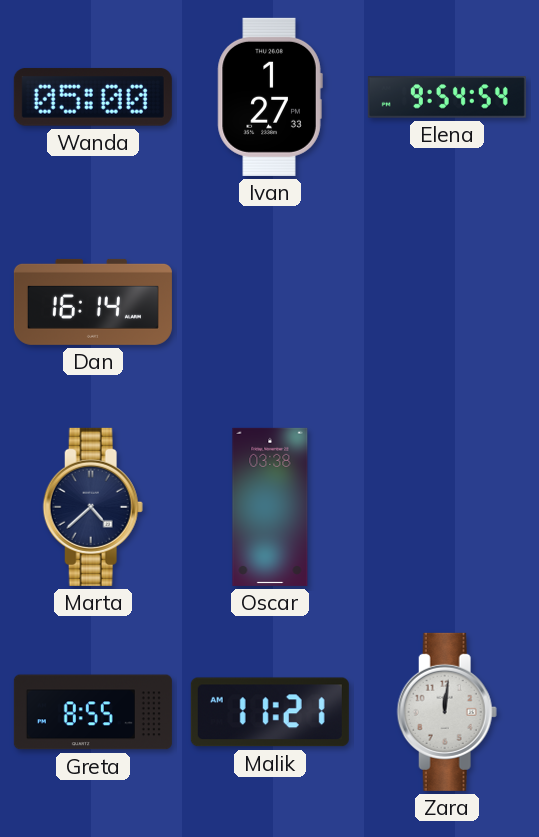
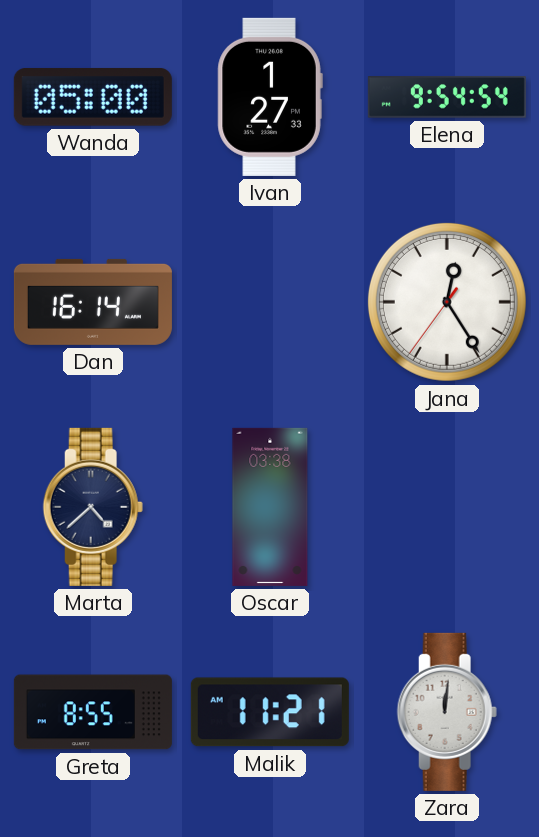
Jana: none -> 12:24 (447, 302)
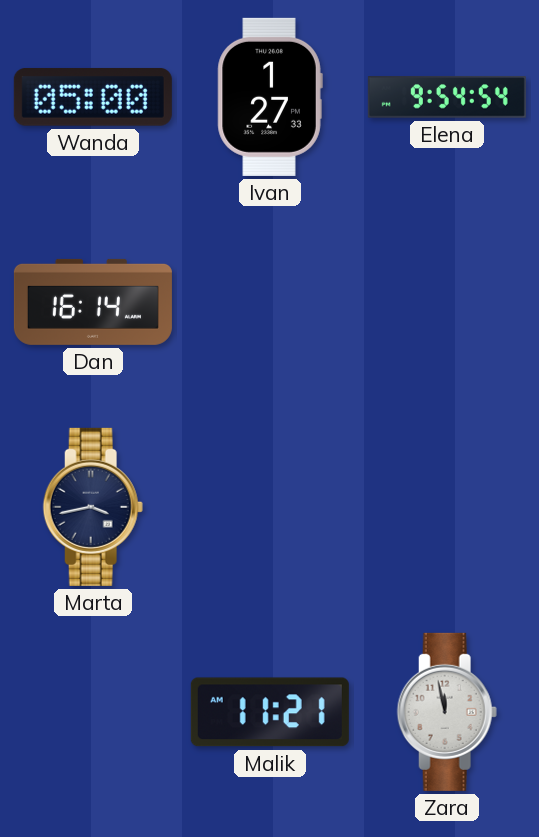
Jana: 12:24 -> none (447, 302)
Marta: 4:38 -> 3:43 (93, 507)
Oscar: 03:38 -> none (270, 507)
Greta: 8:55 -> none (93, 712)
Zara: 12:01 -> 11:58 (447, 712)
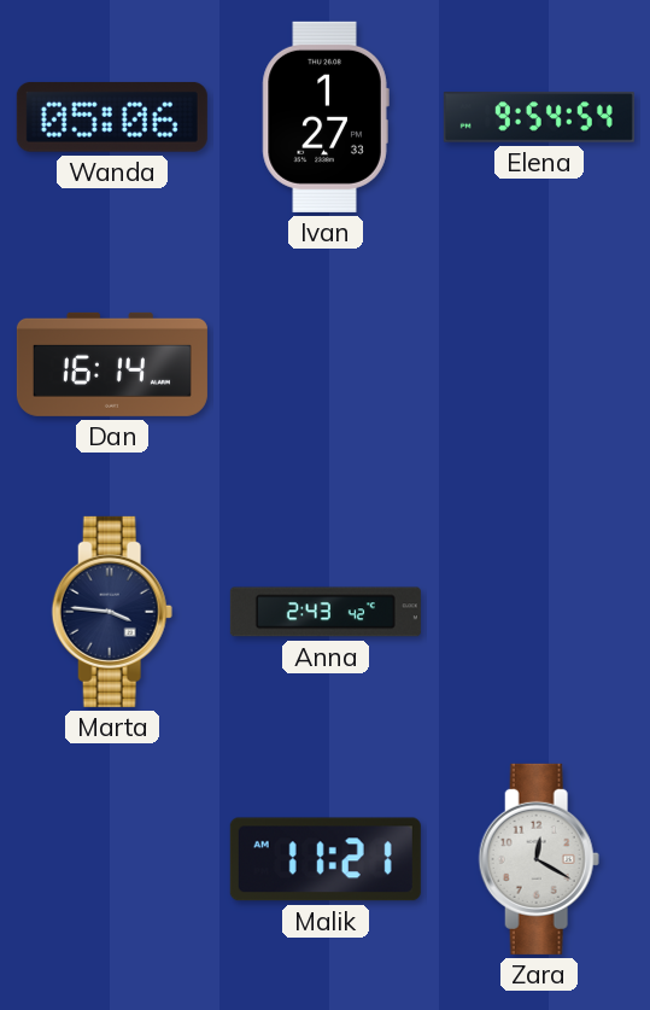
Wanda: 05:00 -> 05:06 (112, 117)
Marta: 3:43 -> 3:46 (112, 612)
Anna: none -> 2:43 (326, 612)
Zara: 11:58 -> 12:20 (539, 859)
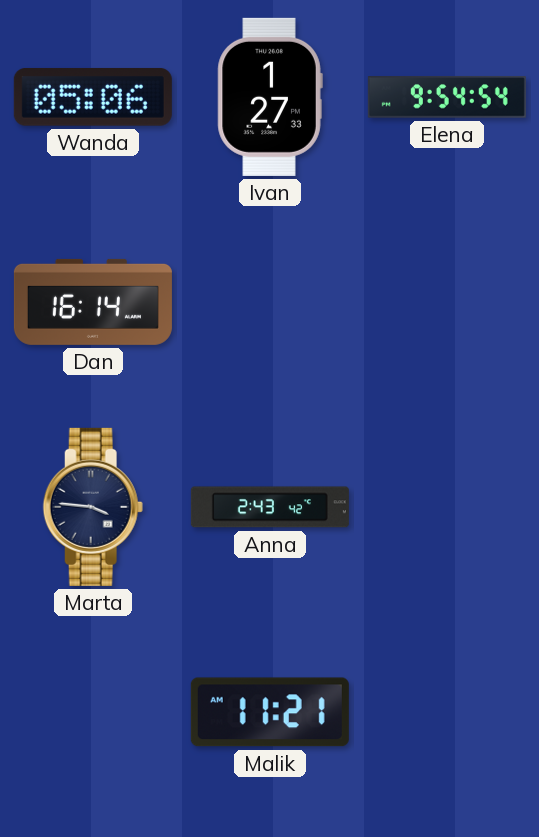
Zara: 12:20 -> none (539, 859)
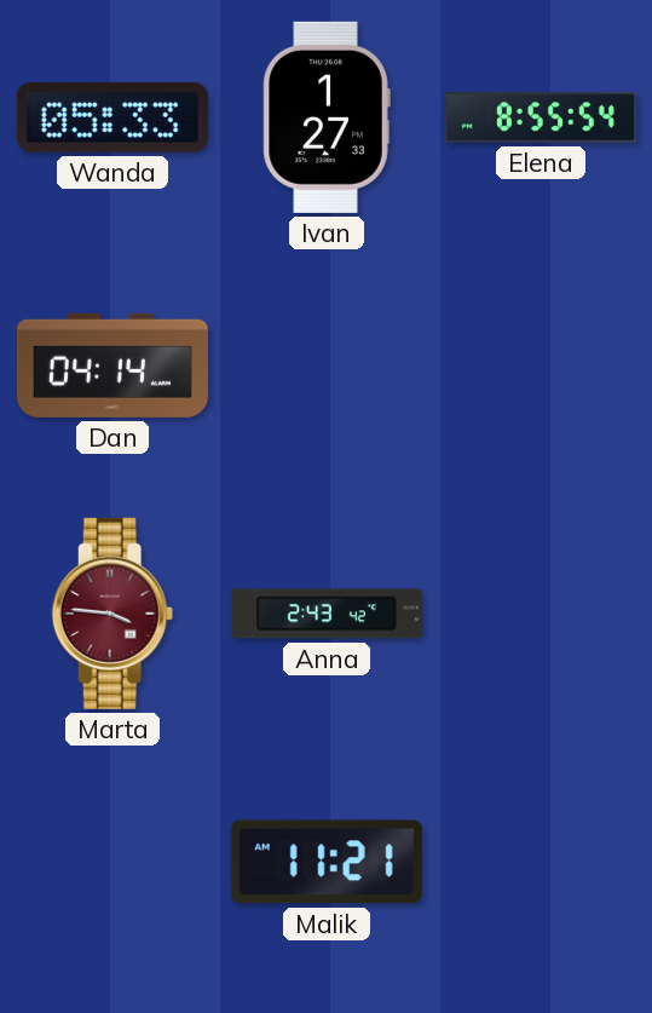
Wanda: 05:06 -> 05:33 (112, 117)
Elena: 9:54 -> 8:55 (541, 117)
Dan: 16:14 -> 04:14 (112, 366)
Marta dial: navy -> burgundy (112, 614)
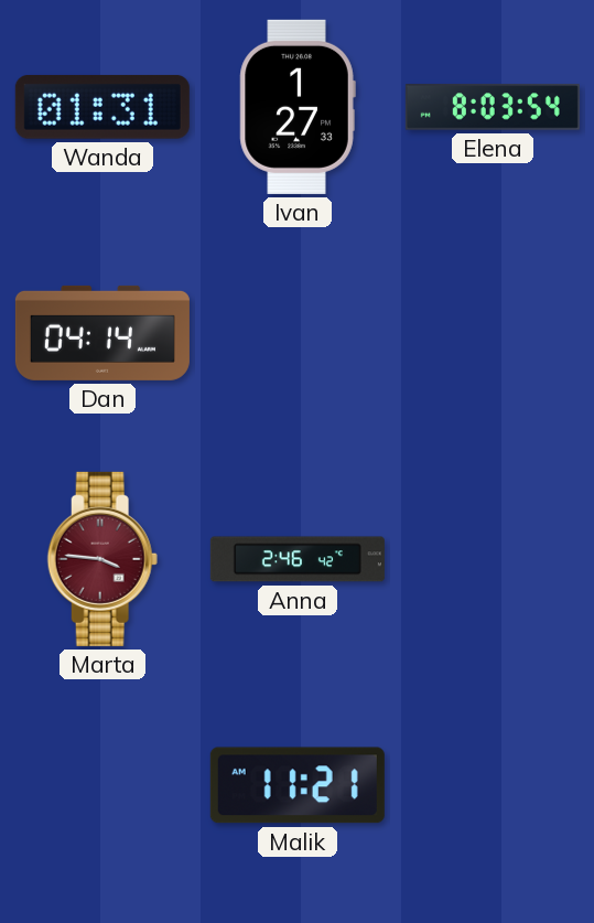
Wanda: 05:33 -> 01:31 (102, 107)
Elena: 8:55 -> 8:03 (493, 107)
Anna: 2:43 -> 2:46 (298, 559)
